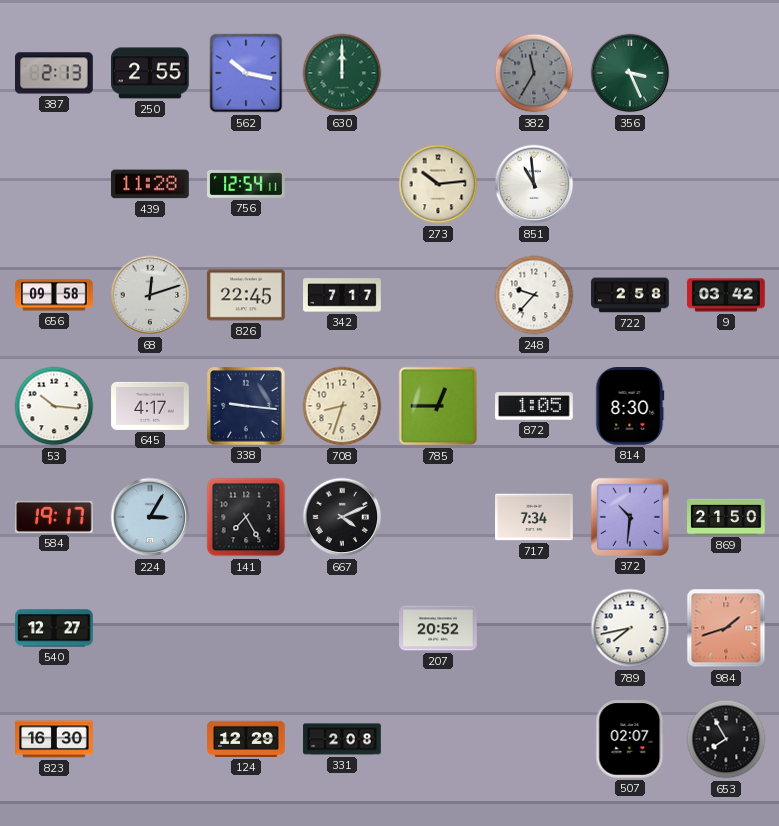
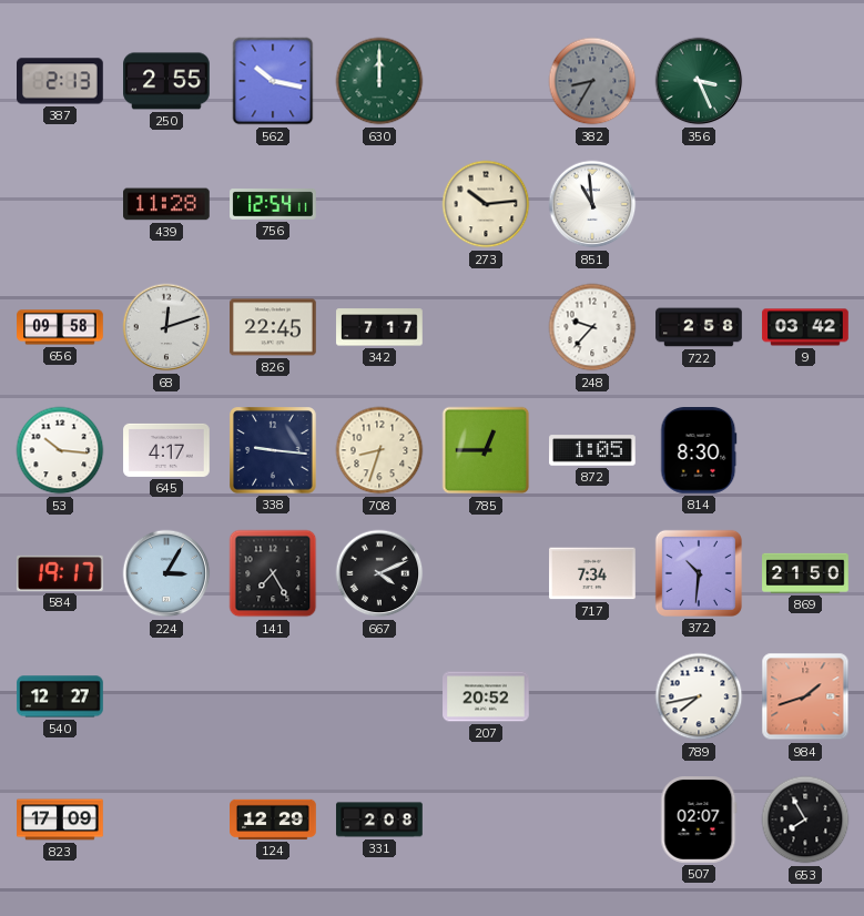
382: 11:35 -> 8:35 (592, 81)
823: 16:30 -> 17:09 (60, 820)
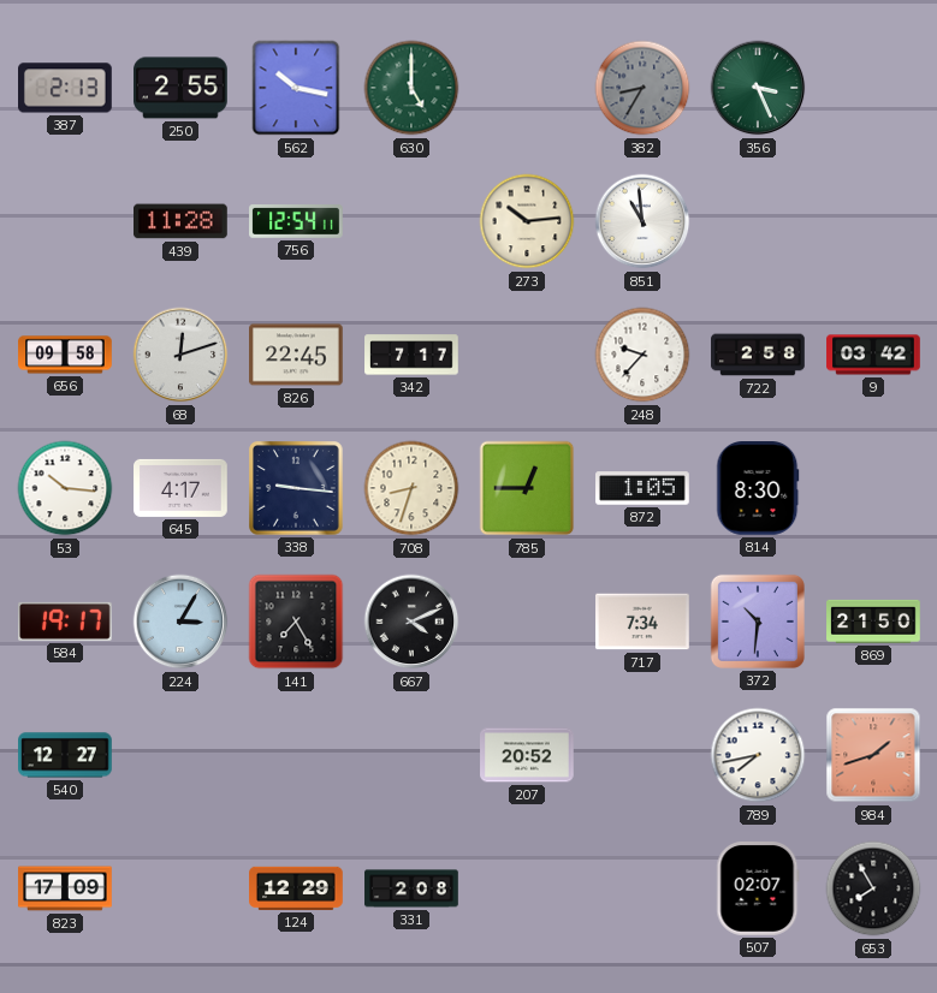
630: 12:00 -> 5:00 (411, 88)
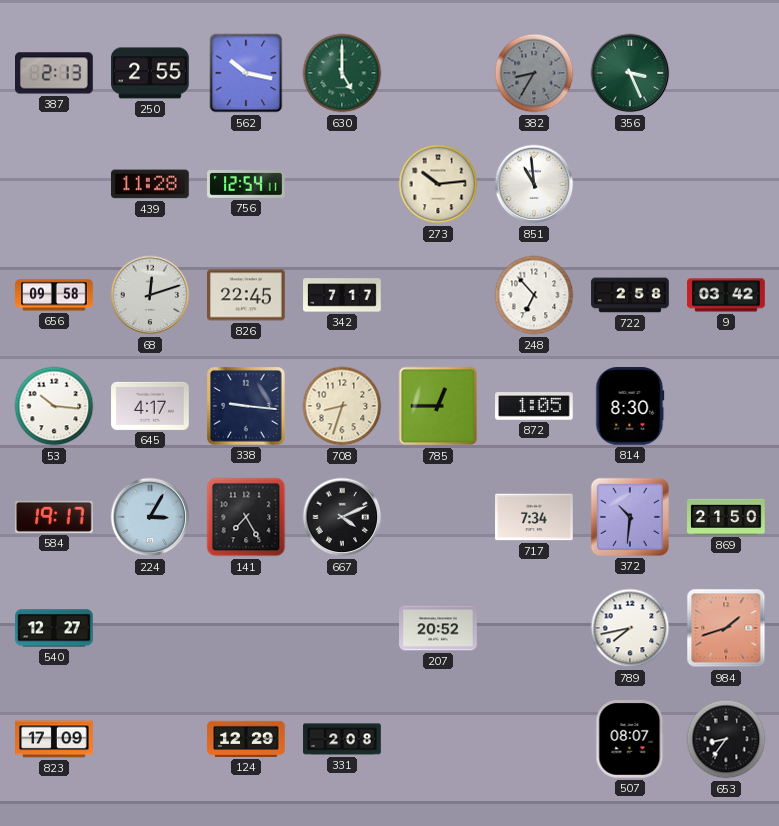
248: 9:37 -> 6:53 (534, 295)
507: 02:07 -> 08:07 (630, 740)
653: 7:55 -> 8:36 (726, 739)
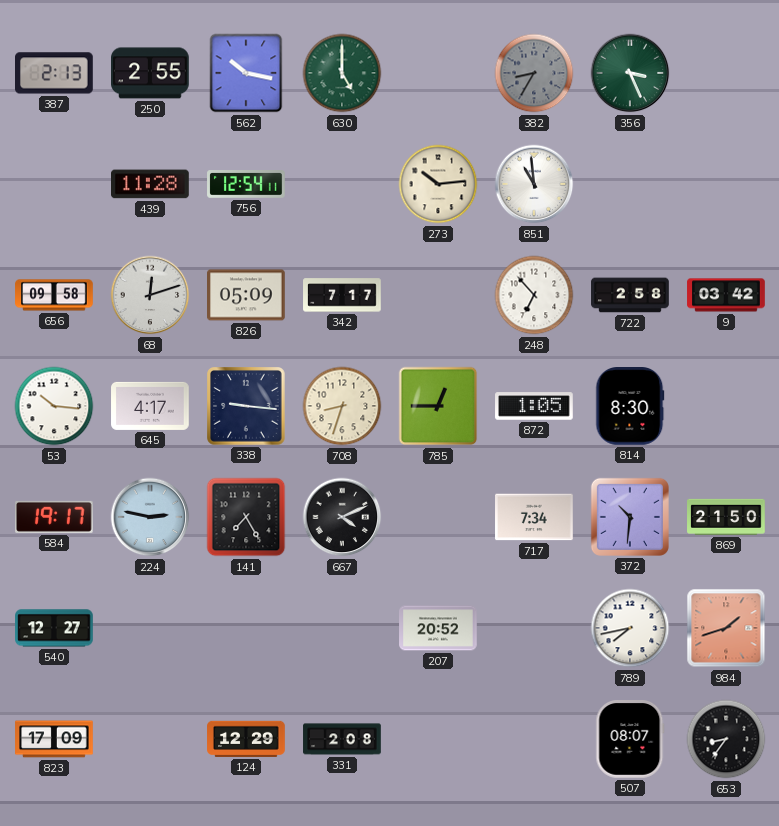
826: 22:45 -> 05:09 (247, 295)
224: 3:05 -> 2:47 (150, 517)
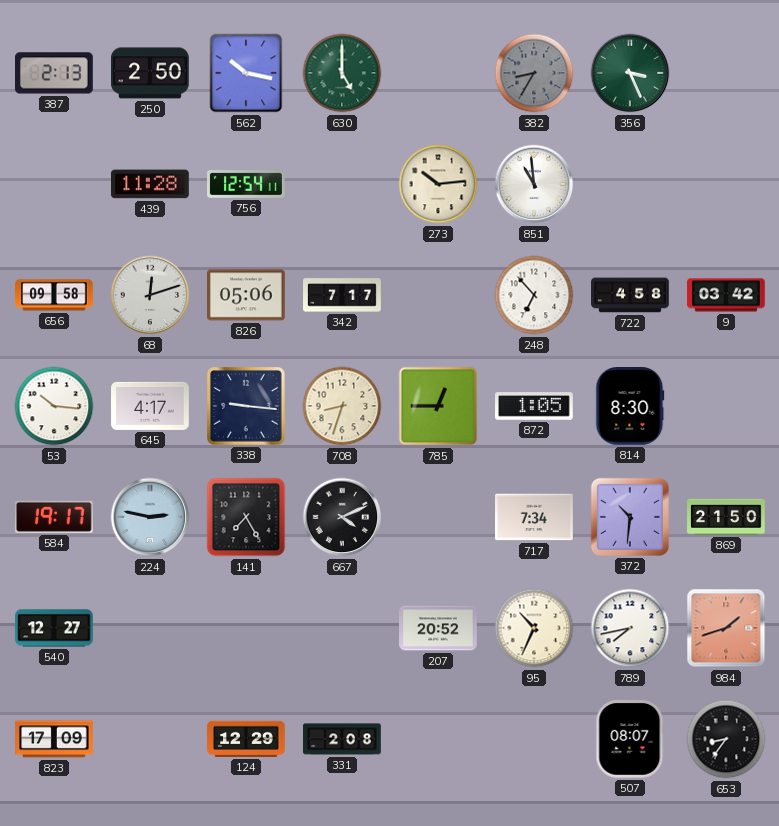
250: 2:55 -> 2:50 (151, 73)
826: 05:09 -> 05:06 (247, 295)
722: 2:58 -> 4:58 (630, 295)
95: none -> 10:34 (534, 628)
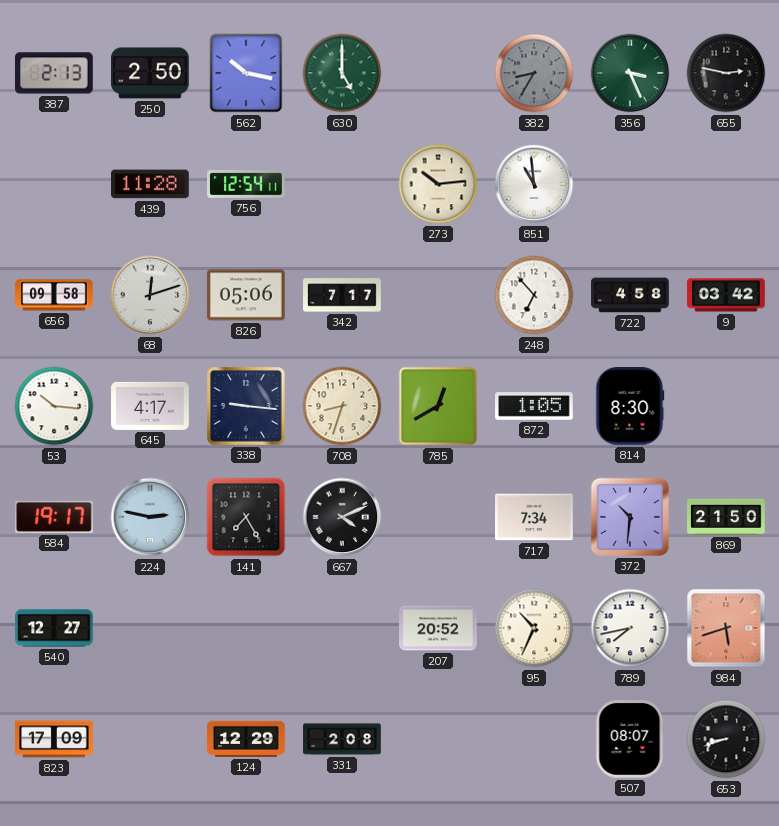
655: none -> 2:47 (726, 73)
785: 12:45 -> 12:40 (438, 406)
984: 1:42 -> 5:42 (726, 628)
653: 8:36 -> 8:42 (726, 739)
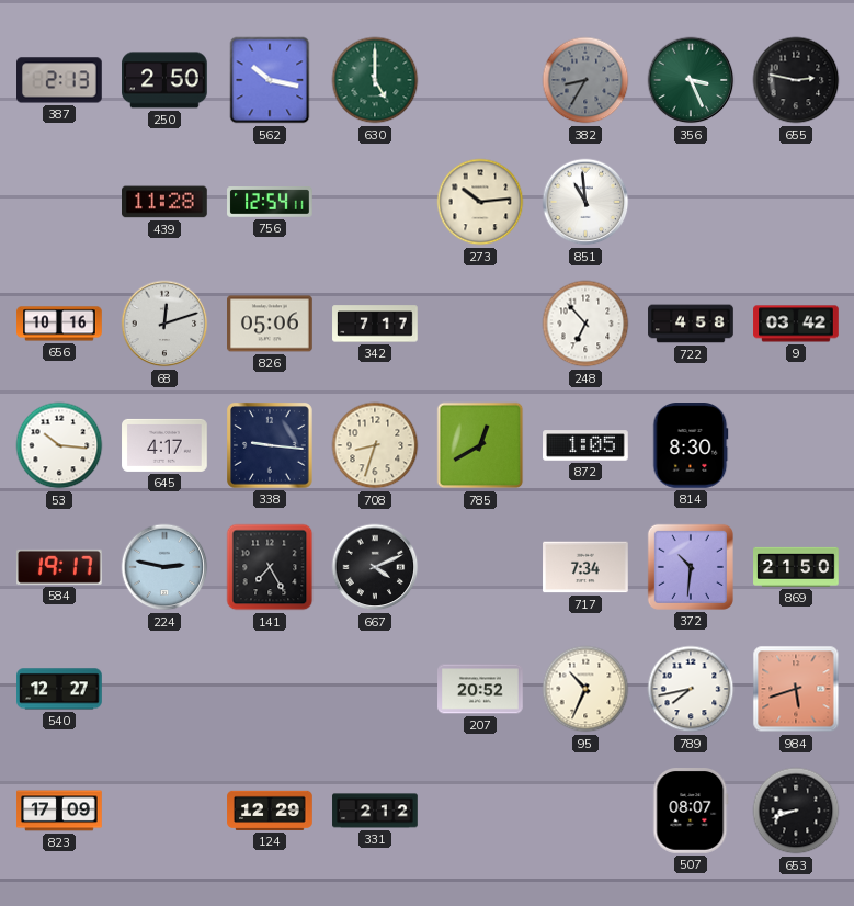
656: 09:58 -> 10:16 (59, 324)
331: 2:08 -> 2:12 (375, 811)
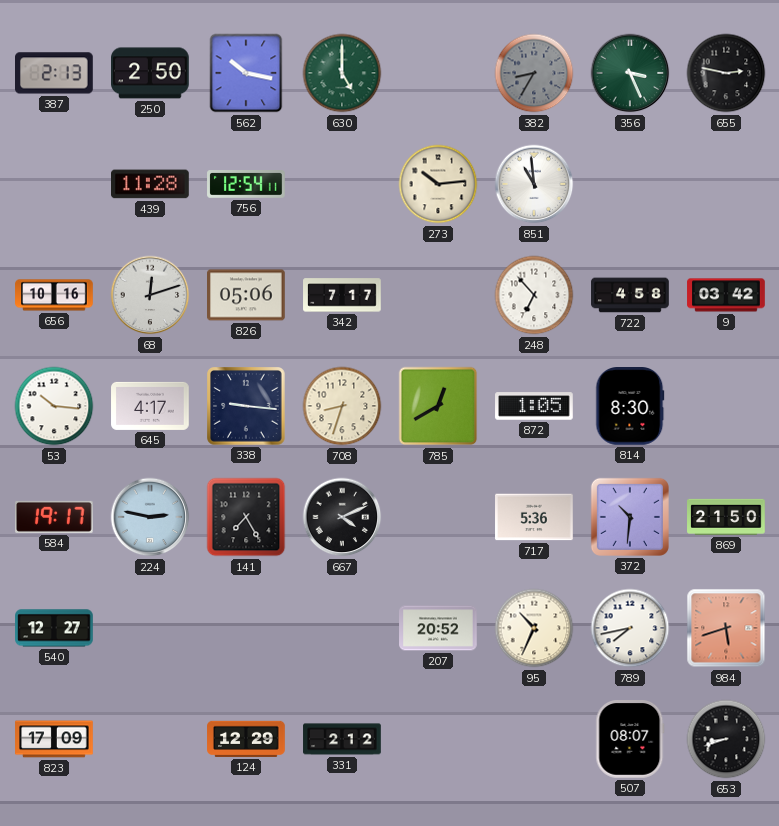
717: 7:34 -> 5:36 (534, 517)
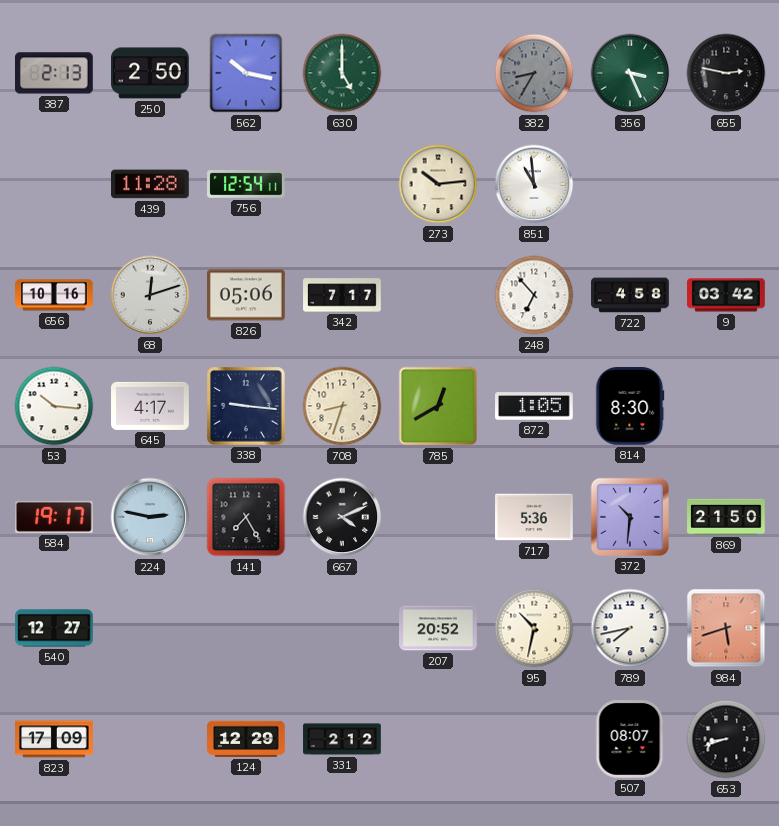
95: 10:34 -> 10:32 (534, 628)
